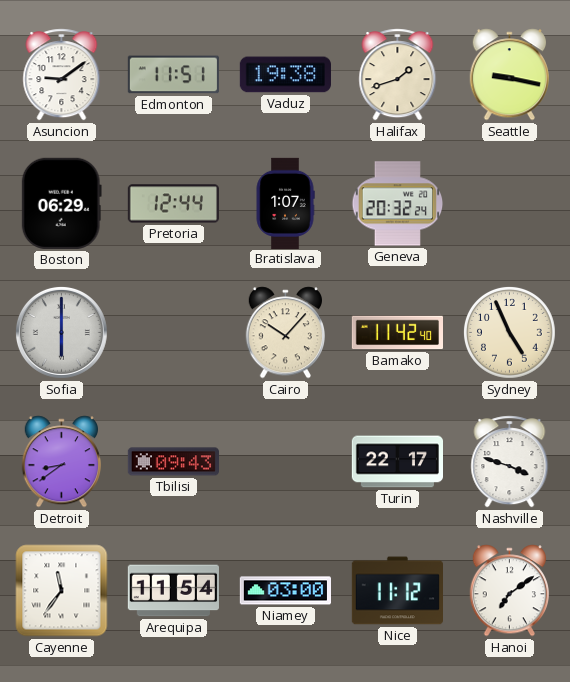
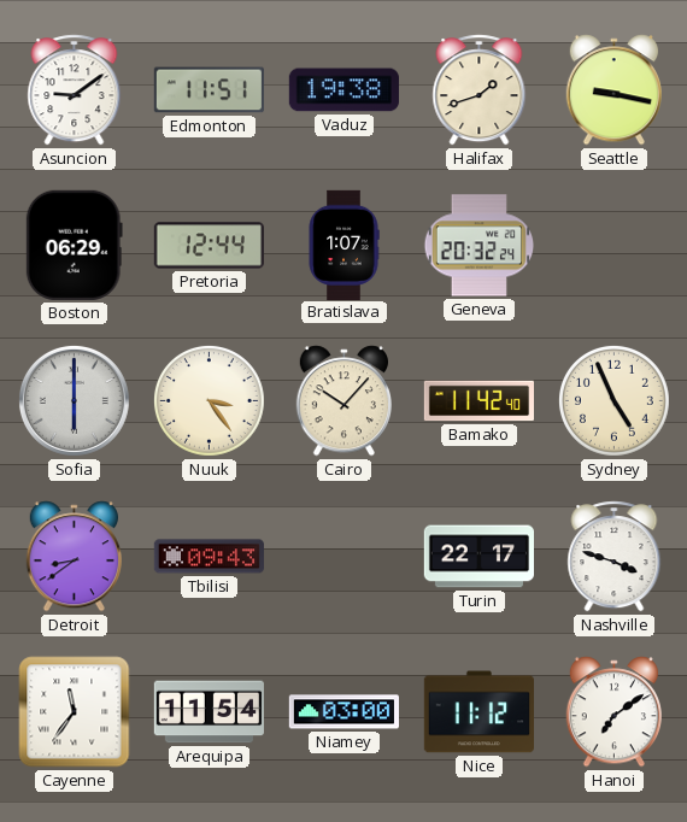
Nuuk: none -> 3:24 (210, 401)
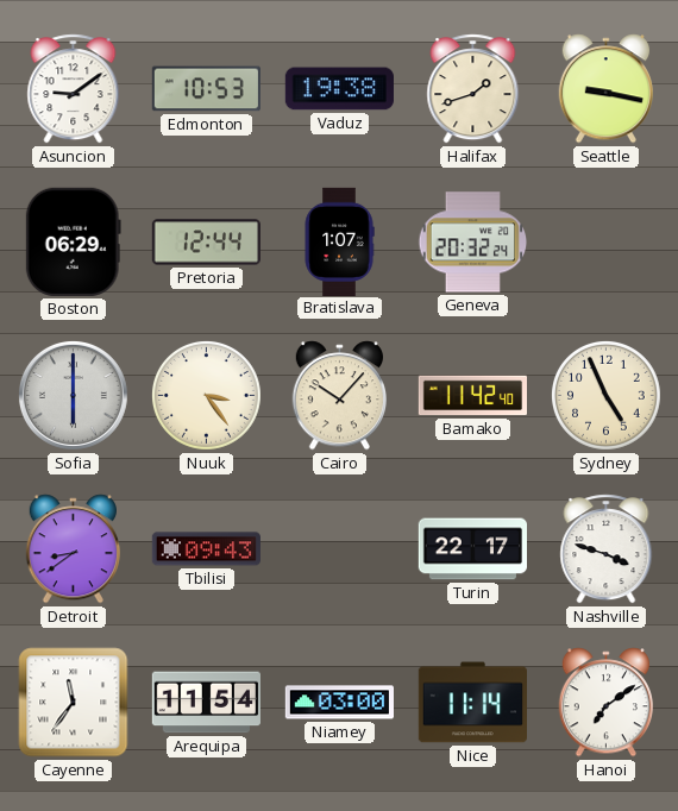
Edmonton: 11:51 -> 10:53 (206, 89)
Nice: 11:12 -> 11:14 (472, 703)
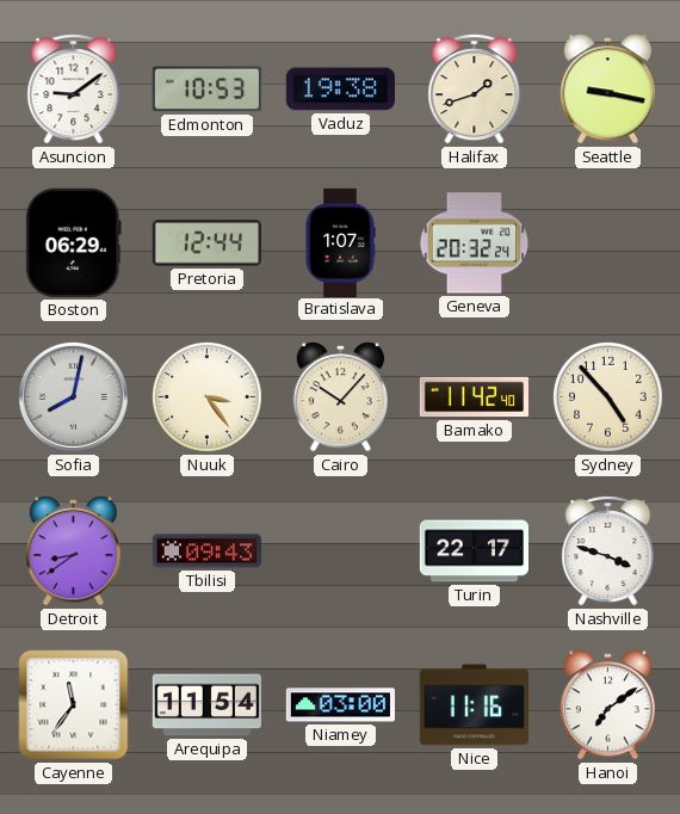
Sofia: 6:00 -> 8:02 (73, 396)
Sydney: 4:56 -> 4:53 (608, 397)
Nice: 11:14 -> 11:16 (474, 705)
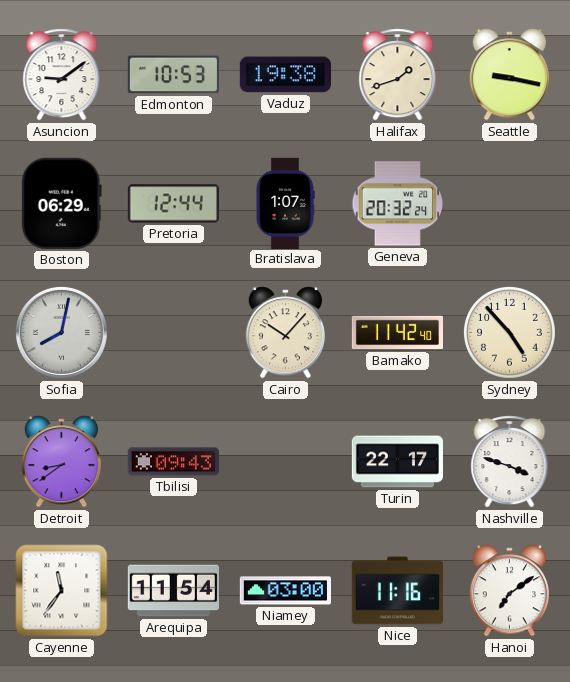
Nuuk: 3:24 -> none (208, 397)
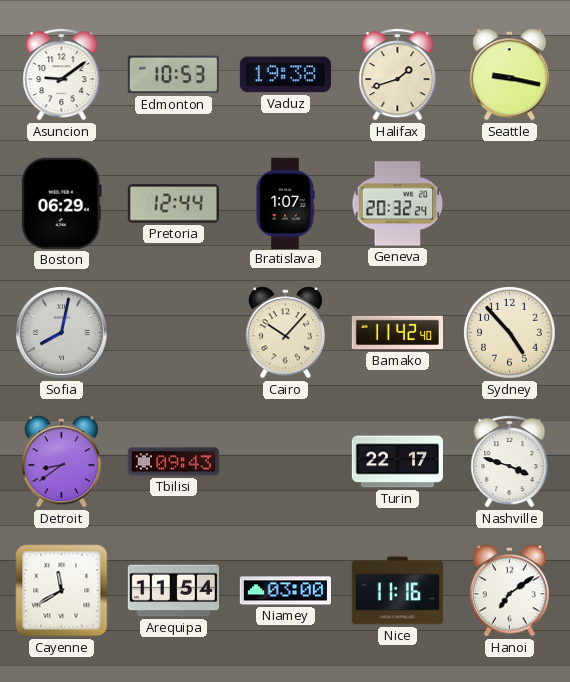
Cayenne: 11:36 -> 11:40 (62, 591)
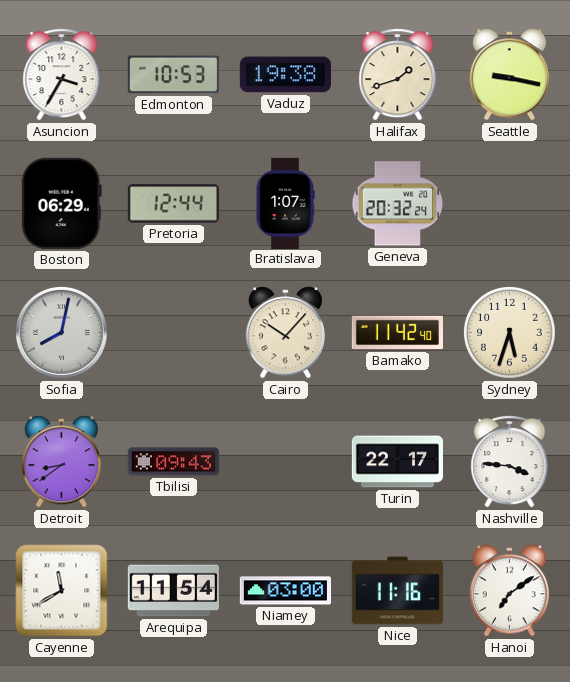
Asuncion: 9:09 -> 3:35 (62, 75)
Sydney: 4:53 -> 5:33 (510, 333)
Nashville: 3:48 -> 3:46 (510, 462)
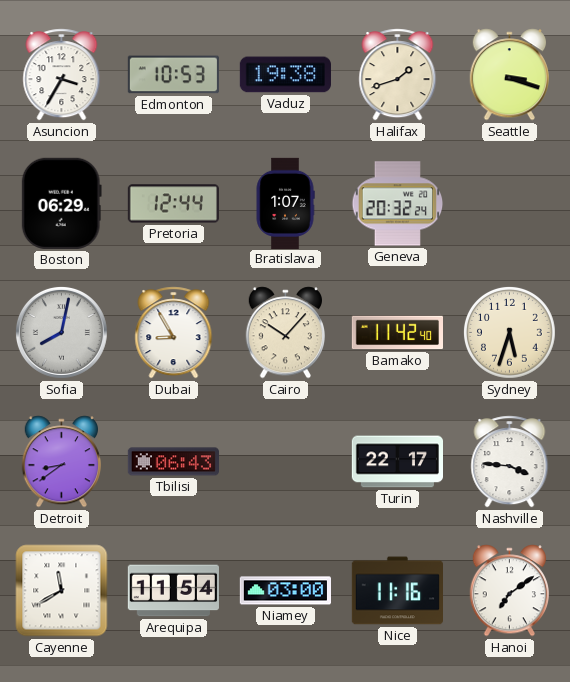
Seattle: 9:17 -> 3:18 (509, 75)
Dubai: none -> 8:55 (174, 333)
Tbilisi: 09:43 -> 06:43 (173, 462)
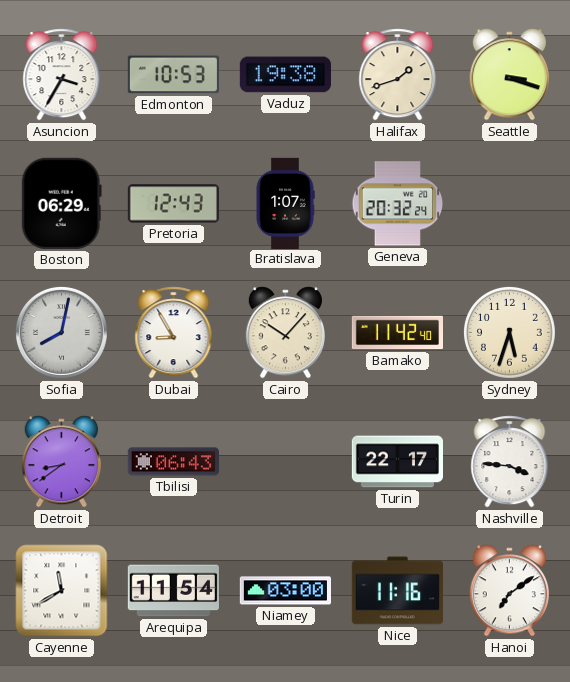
Pretoria: 12:44 -> 12:43 (173, 204)
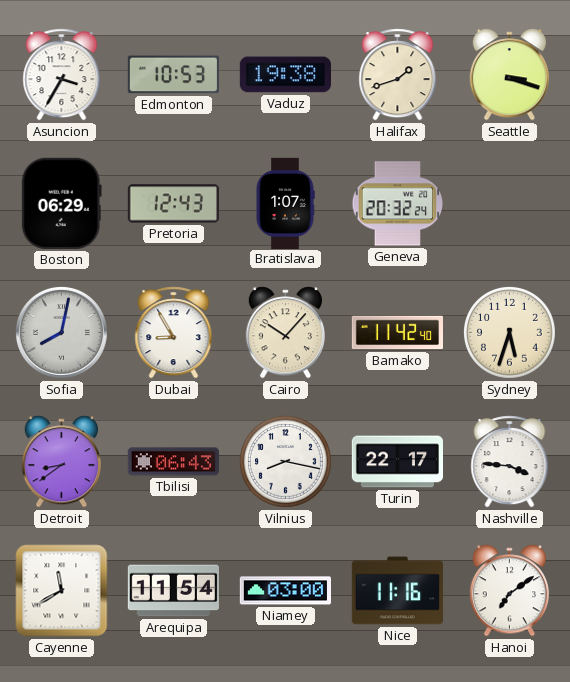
Vilnius: none -> 8:17 (286, 462)
